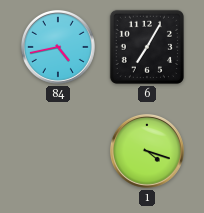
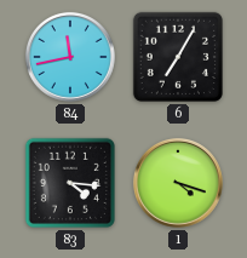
84: 4:43 -> 11:43 (70, 57)
83: none -> 4:16 (70, 183)
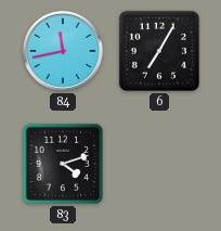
83: 4:16 -> 4:12 (63, 164)
1: 4:18 -> none (178, 183)
